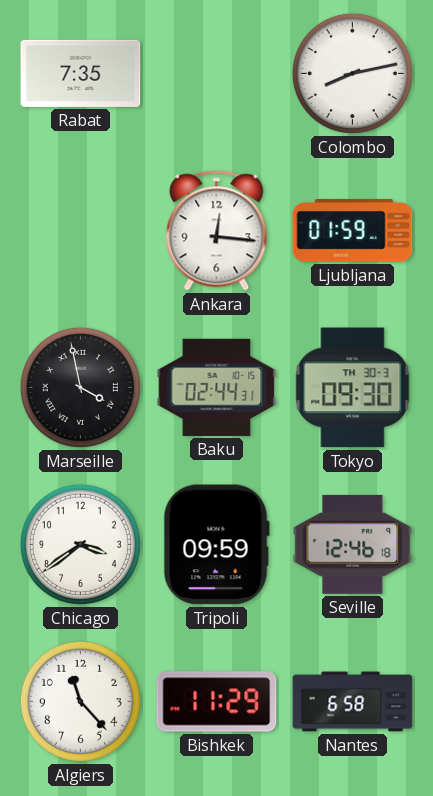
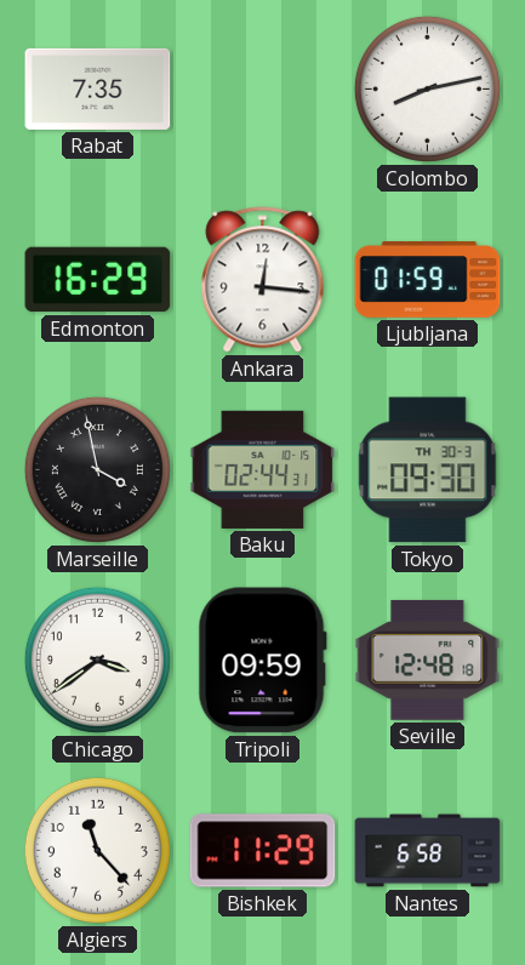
Edmonton: none -> 16:29 (98, 280)
Seville: 12:46 -> 12:48 (428, 659)
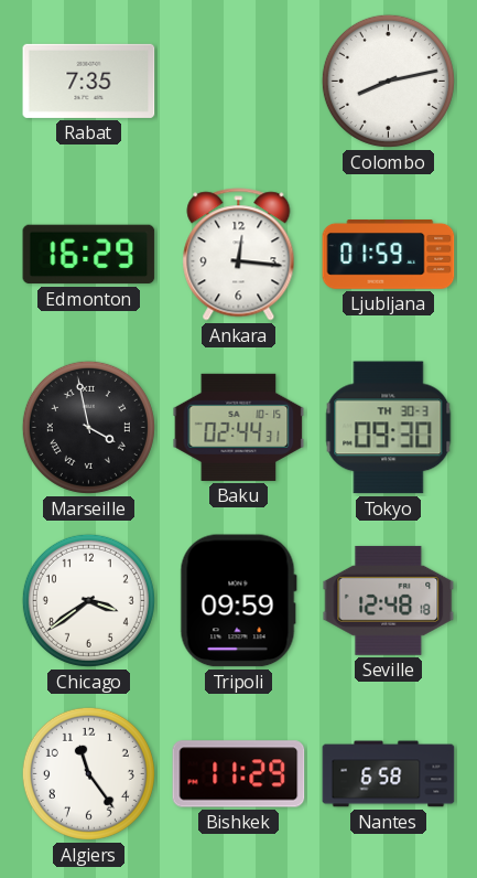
Algiers: 11:23 -> 11:24 (88, 773)
